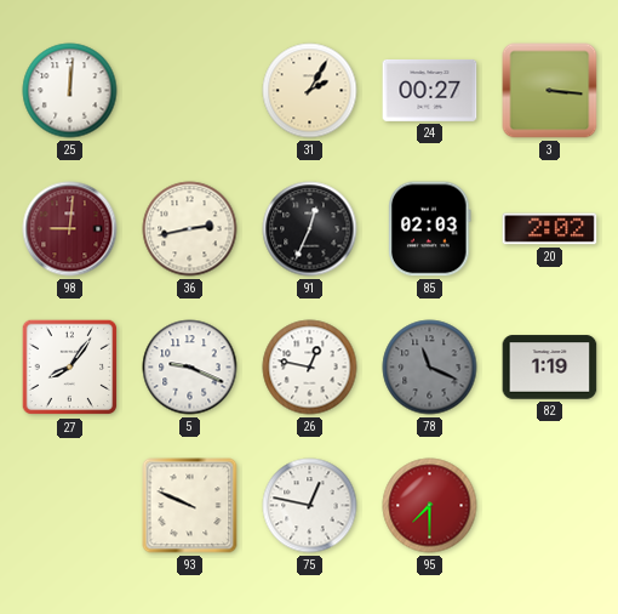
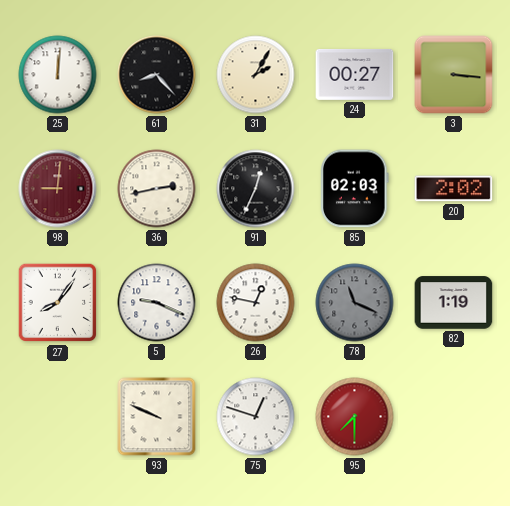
61: none -> 8:23 (157, 75)
75: 12:47 -> 12:48 (256, 417)
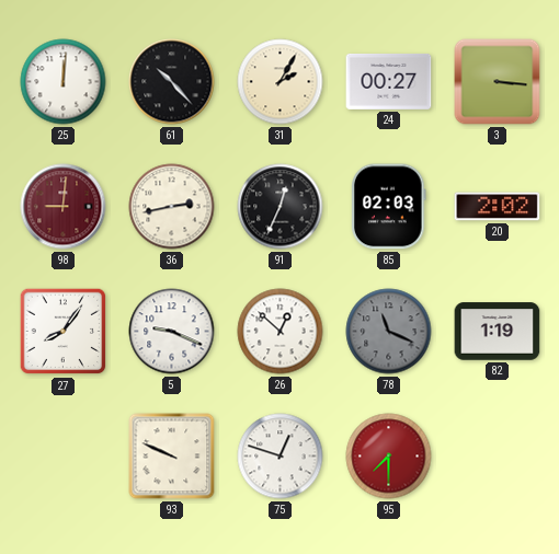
61: 8:23 -> 10:23 (172, 82)
26: 12:47 -> 12:52 (281, 332)
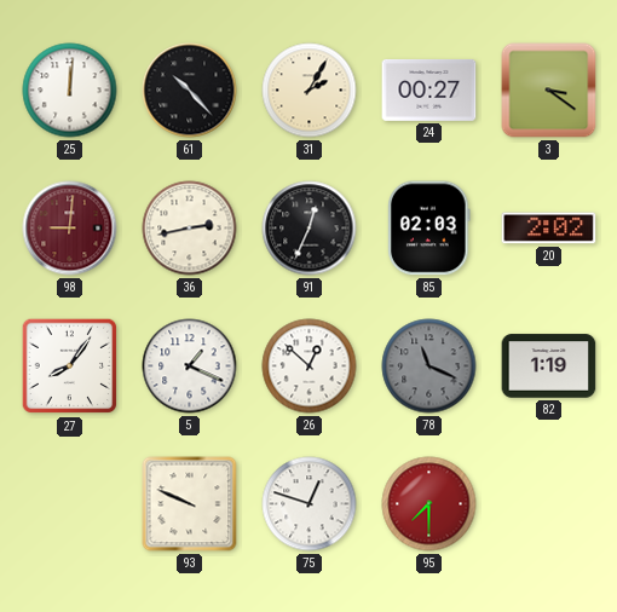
3: 3:16 -> 3:21 (549, 91)
5: 9:19 -> 1:19 (190, 366)
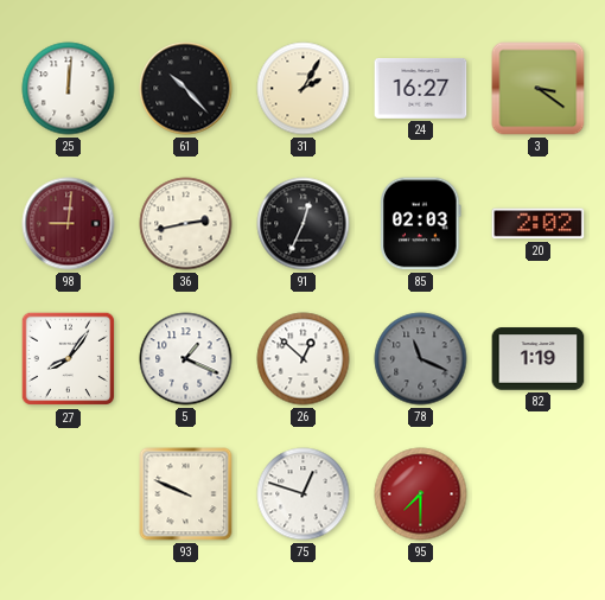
24: 00:27 -> 16:27 (421, 88)
